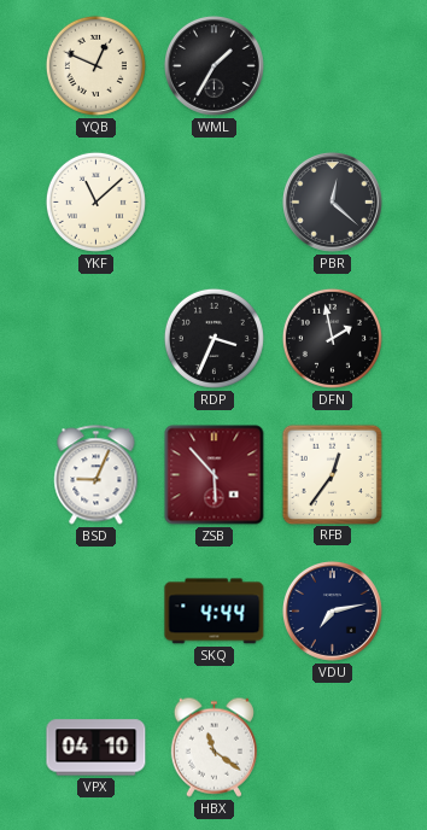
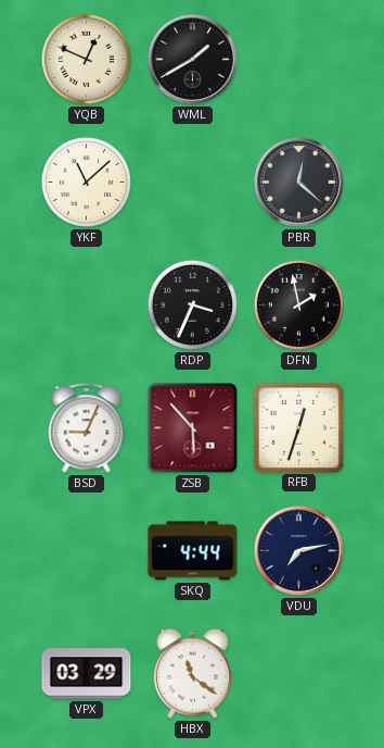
WML: 1:35 -> 1:40 (192, 59)
RFB: 12:36 -> 12:33 (298, 427)
VPX: 04:10 -> 03:29 (87, 674)
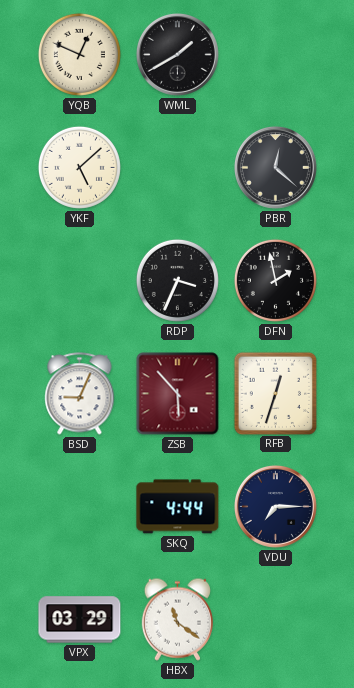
YKF: 11:08 -> 5:08 (79, 167)
VDU: 7:13 -> 7:15 (275, 506)
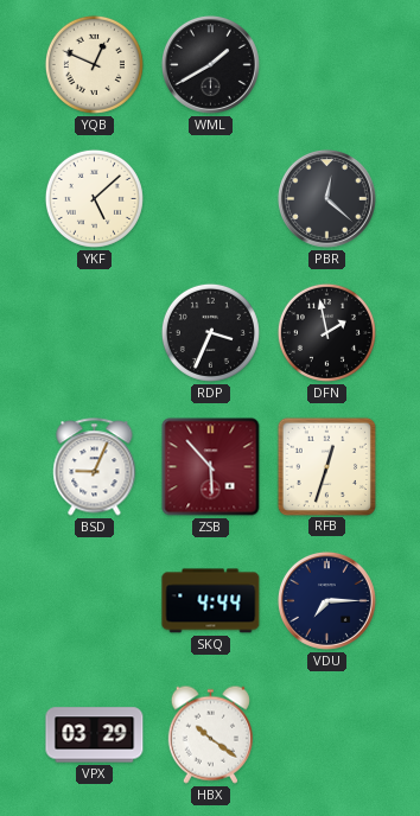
HBX: 11:21 -> 10:21 (210, 734)
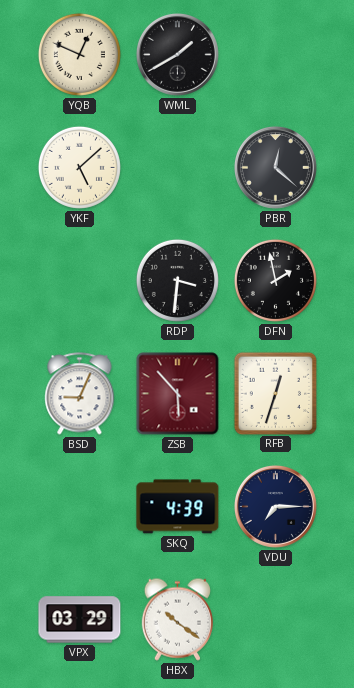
RDP: 3:34 -> 3:31 (177, 280)
SKQ: 4:44 -> 4:39 (178, 507)
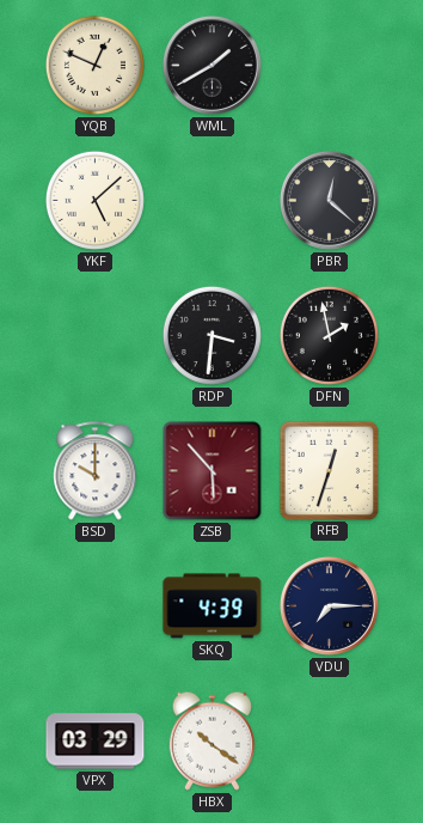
BSD: 9:04 -> 10:00 (96, 471)
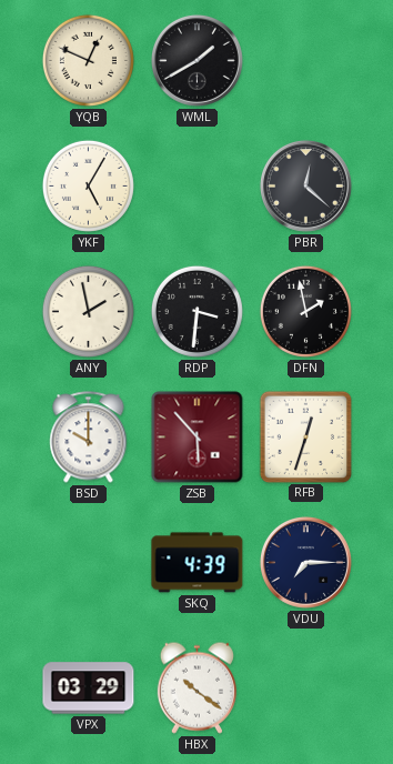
YKF: 5:08 -> 5:05 (88, 185)
ANY: none -> 1:58 (88, 311)
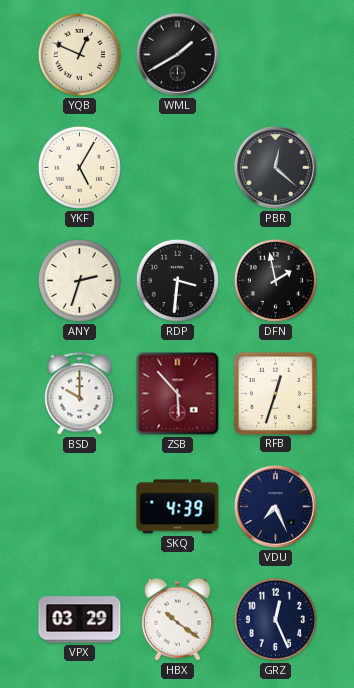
ANY: 1:58 -> 2:33 (79, 280)
VDU: 7:15 -> 7:26 (275, 506)
GRZ: none -> 12:26 (275, 619)
